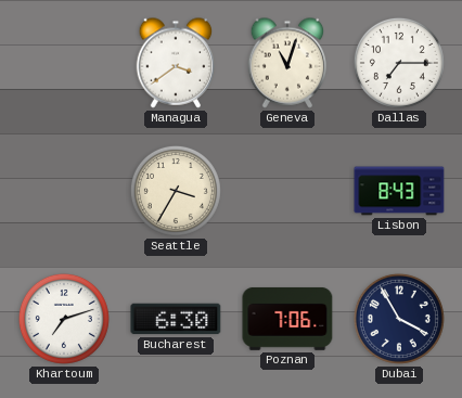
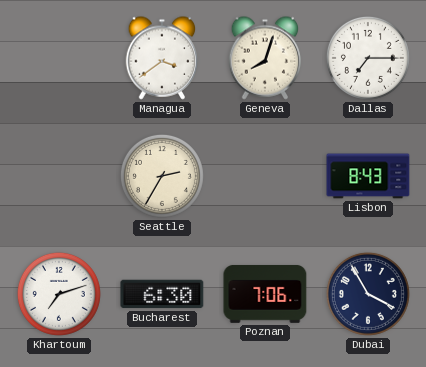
Geneva: 11:03 -> 8:03 (265, 58)
Seattle: 3:35 -> 2:35 (162, 176)
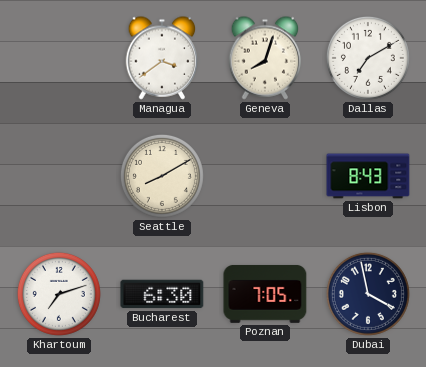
Dallas: 7:15 -> 7:10 (368, 58)
Seattle: 2:35 -> 8:10 (162, 176)
Poznan: 7:06 -> 7:05 (265, 294)
Dubai: 3:55 -> 3:58 (368, 294)
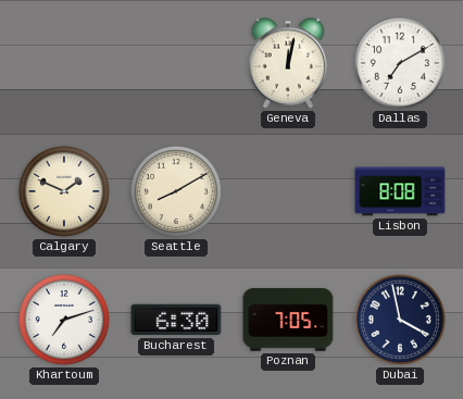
Managua: 3:39 -> none (162, 58)
Geneva: 8:03 -> 12:02 (288, 63)
Calgary: none -> 1:49 (64, 191)
Lisbon: 8:43 -> 8:08 (400, 191)
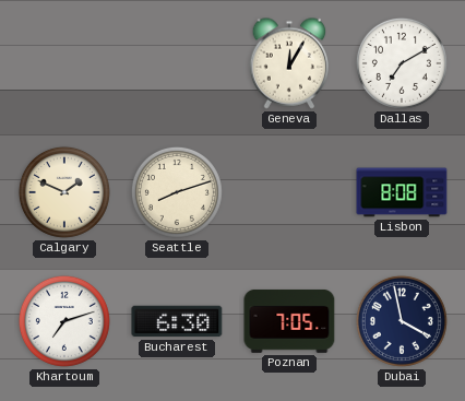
Geneva: 12:02 -> 12:05 (289, 63)
Seattle: 8:10 -> 8:12 (177, 192)
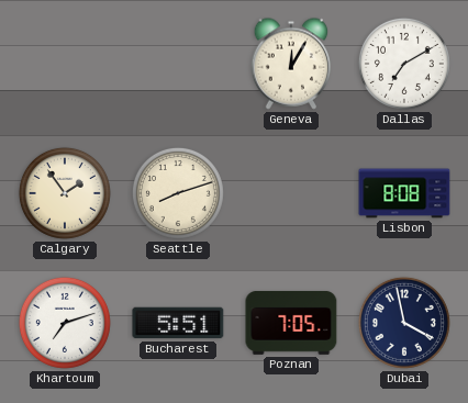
Calgary: 1:49 -> 1:54 (65, 193)
Bucharest: 6:30 -> 5:51 (178, 323)
